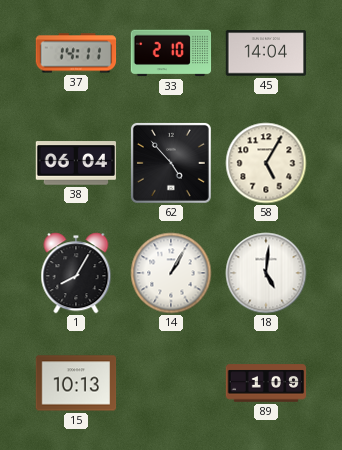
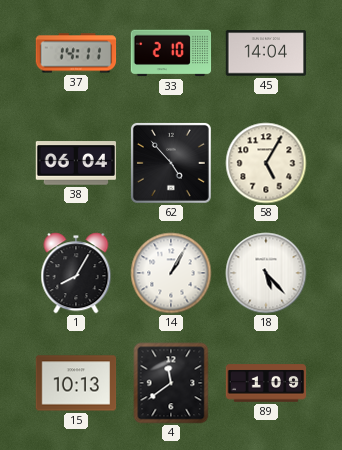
18: 5:01 -> 5:23 (266, 273)
4: none -> 11:39 (171, 383)
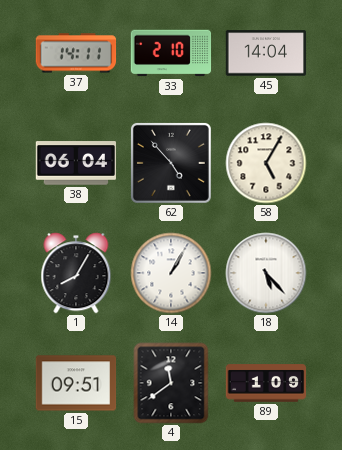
15: 10:13 -> 09:51 (76, 383)
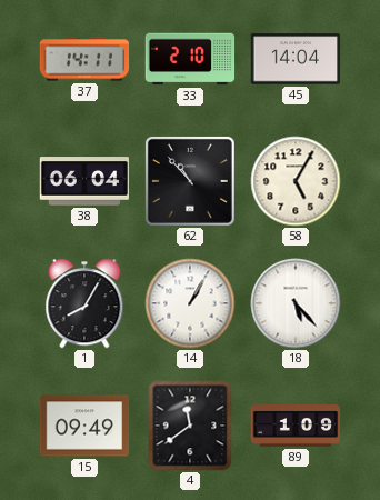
62: 4:53 -> 10:53 (190, 181)
15: 09:51 -> 09:49 (84, 426)
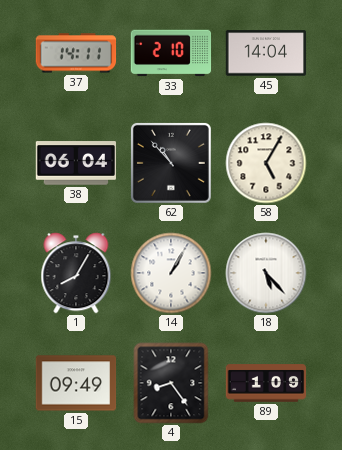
4: 11:39 -> 8:24 (171, 383)
